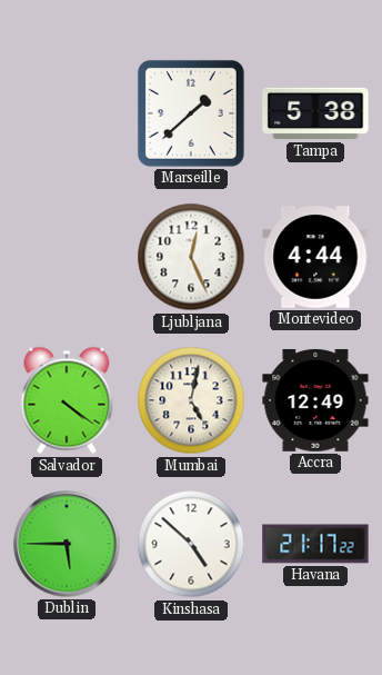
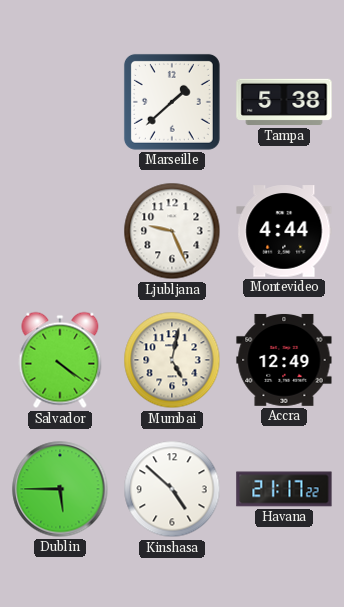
Ljubljana: 12:26 -> 9:26 (172, 231)
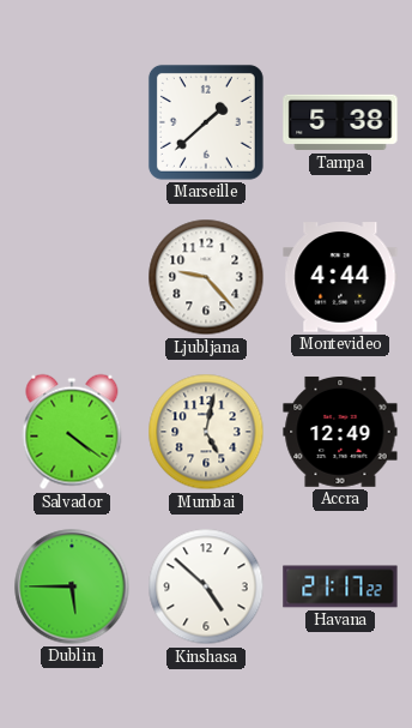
Ljubljana: 9:26 -> 9:23 (206, 277)
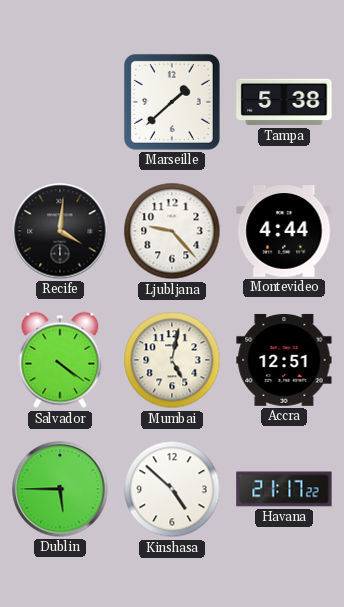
Recife: none -> 4:01 (60, 231)
Accra: 12:49 -> 12:51 (284, 360)
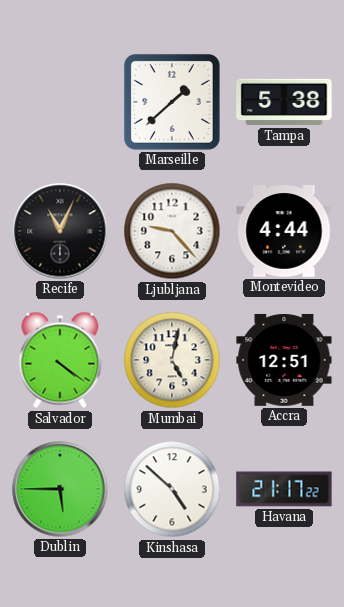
Recife: 4:01 -> 11:04 (60, 231)
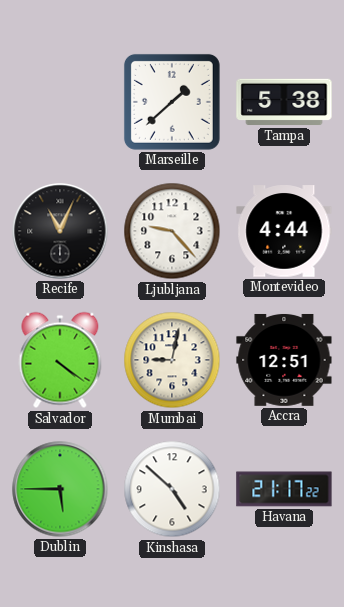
Mumbai: 5:02 -> 9:02 (172, 360)
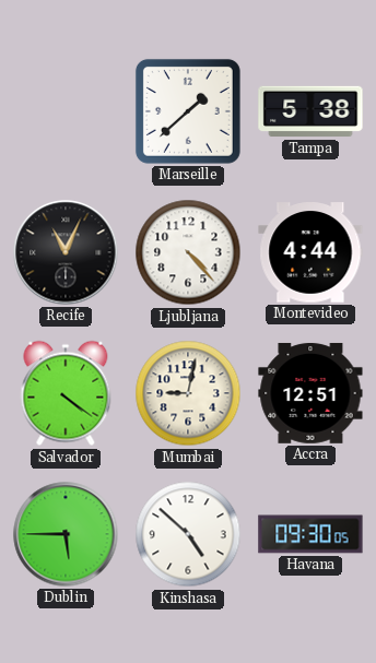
Ljubljana: 9:23 -> 4:23 (188, 252)
Havana: 21:17 -> 09:30 (310, 534)
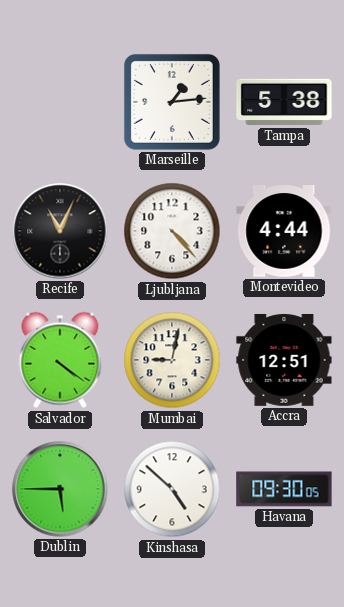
Marseille: 1:38 -> 1:14 (172, 102)
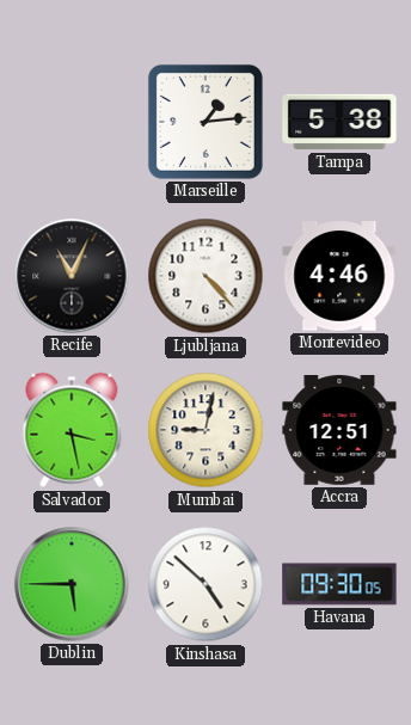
Montevideo: 4:44 -> 4:46 (339, 276)
Salvador: 4:21 -> 3:28 (72, 430)
